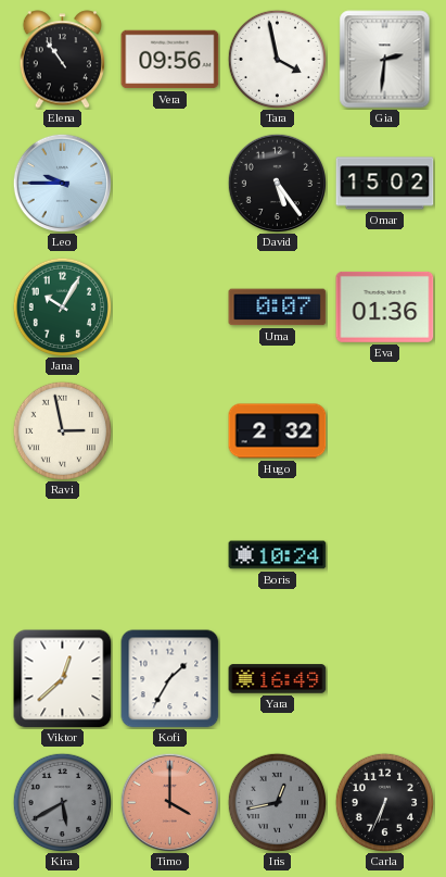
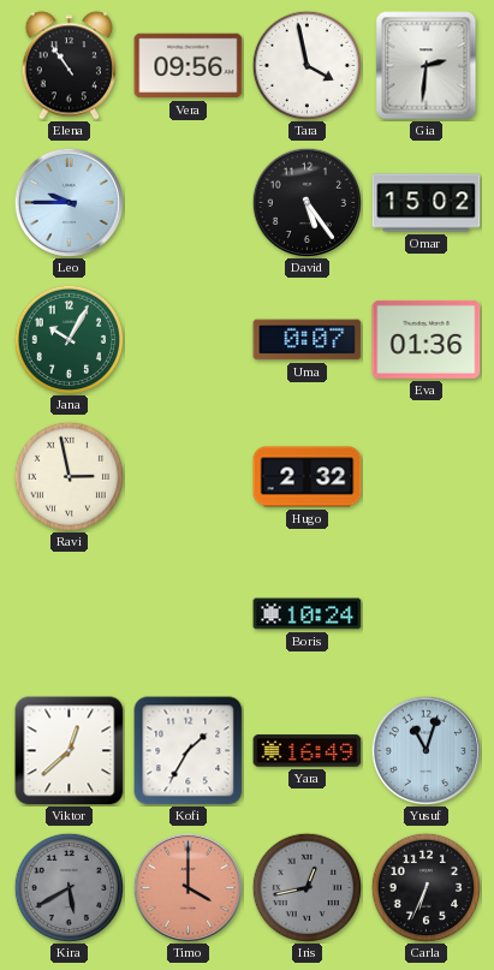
Yusuf: none -> 11:03 (425, 750)
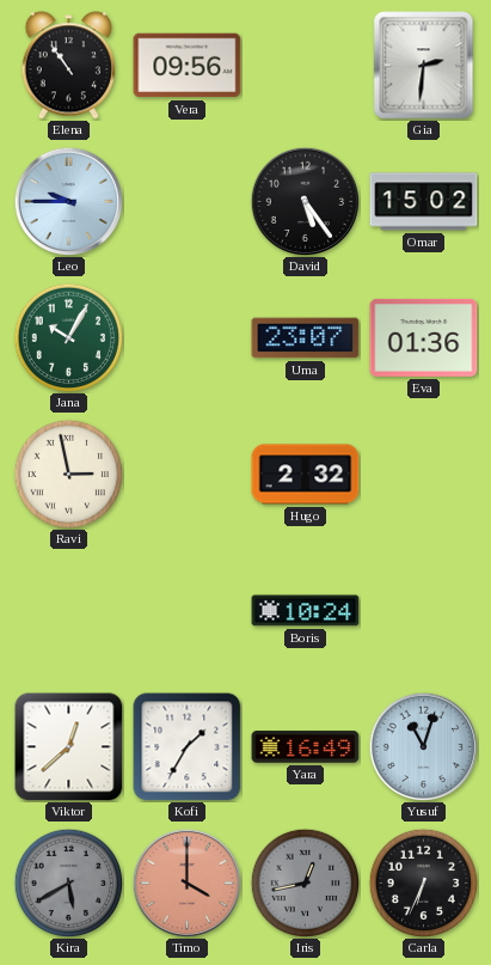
Tara: 3:58 -> none (306, 65)
Uma: 0:07 -> 23:07 (306, 338)
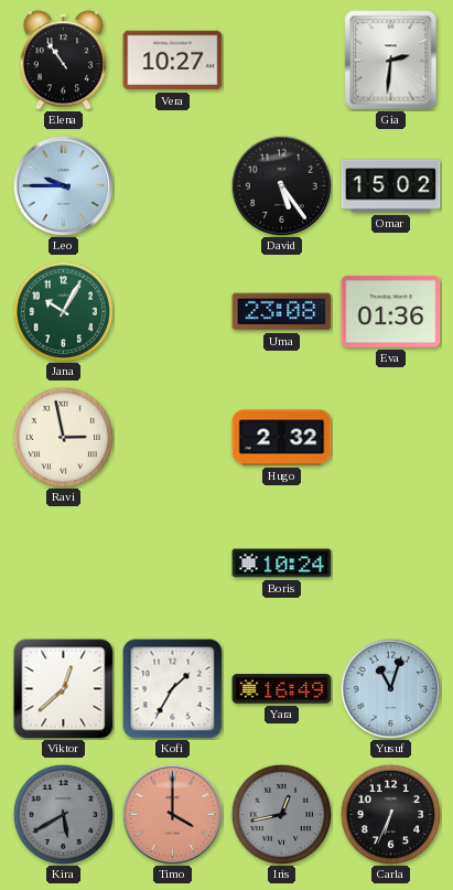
Vera: 09:56 -> 10:27 (173, 61)
Uma: 23:07 -> 23:08 (282, 312)
